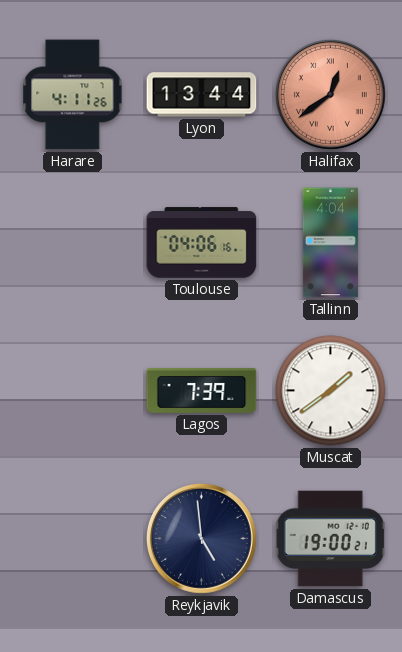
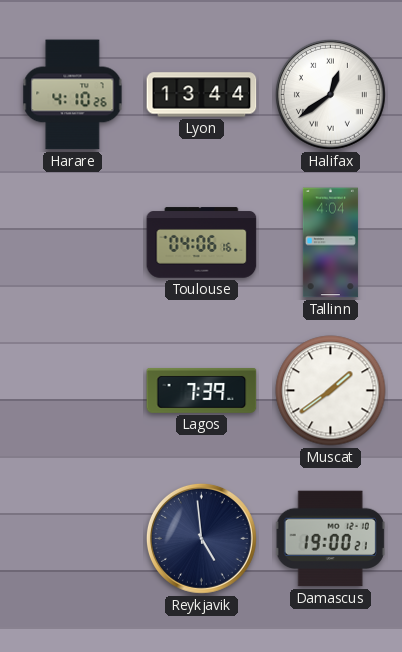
Harare: 4:11 -> 4:10 (73, 95)
Halifax dial: salmon -> white (330, 94)
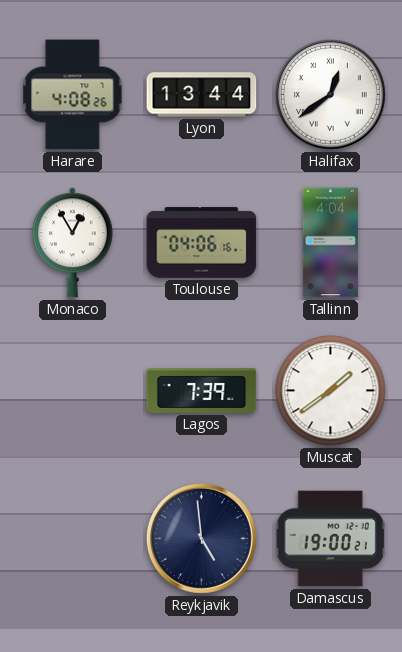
Harare: 4:10 -> 4:08 (73, 95)
Monaco: none -> 12:55 (72, 243)
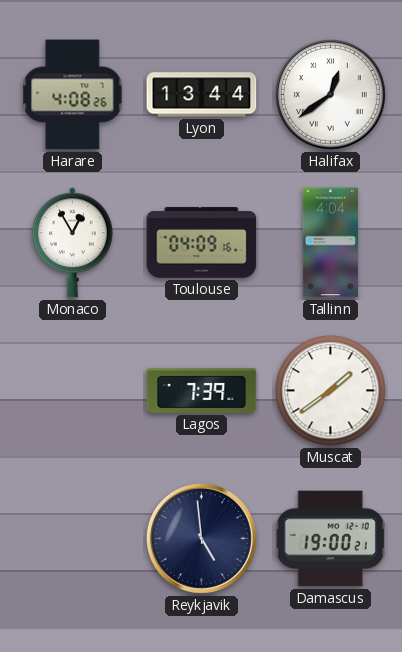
Toulouse: 04:06 -> 04:09 (202, 243)
